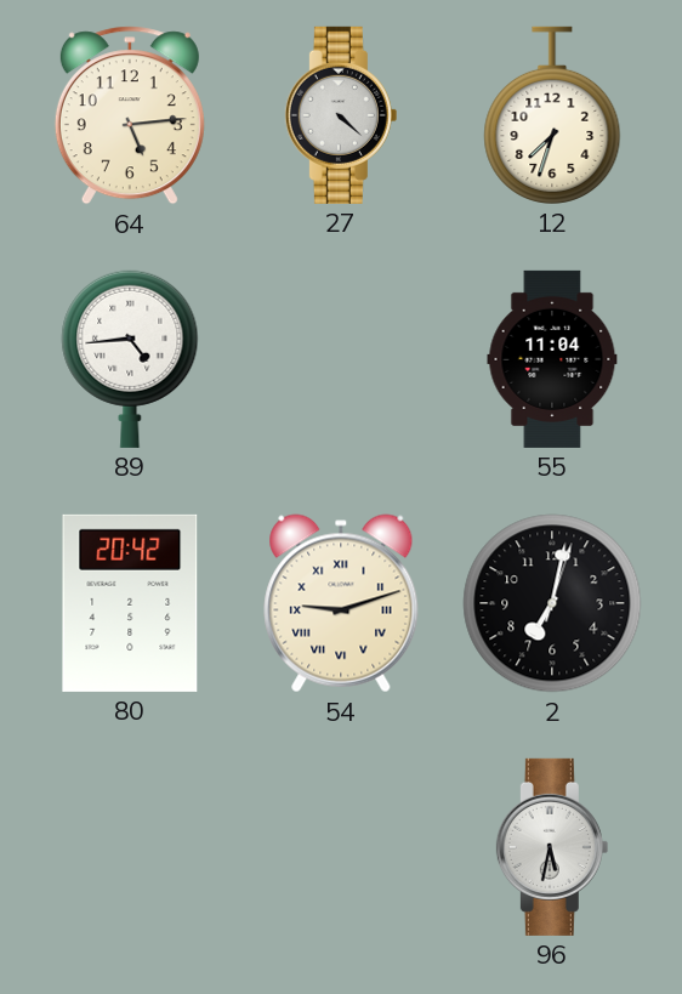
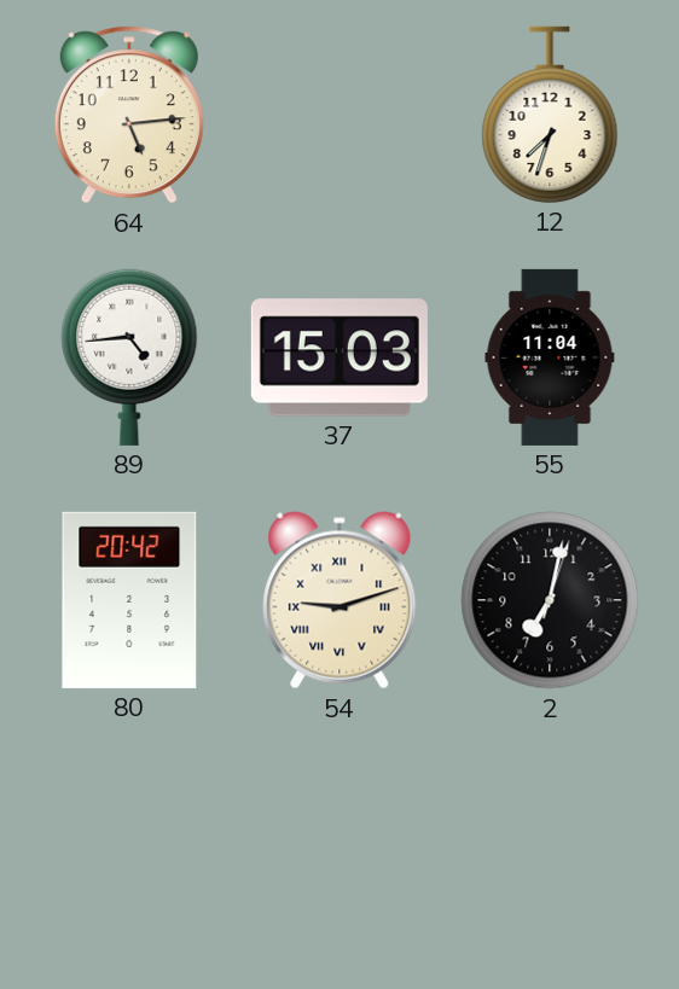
27: 4:22 -> none (341, 115)
37: none -> 15:03 (339, 357)
96: 5:32 -> none (552, 847)
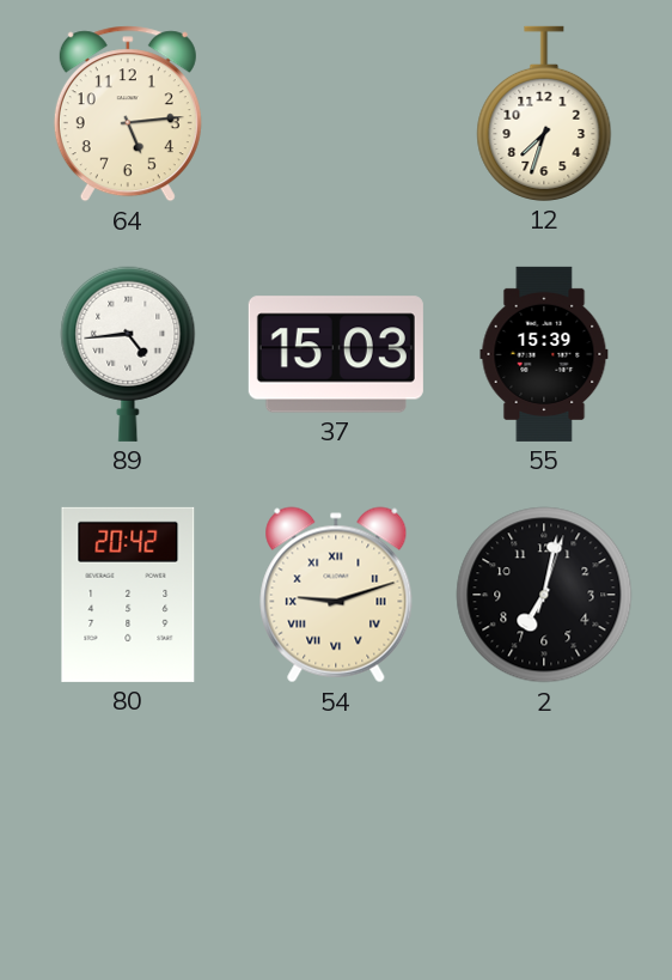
55: 11:04 -> 15:39 (544, 354)
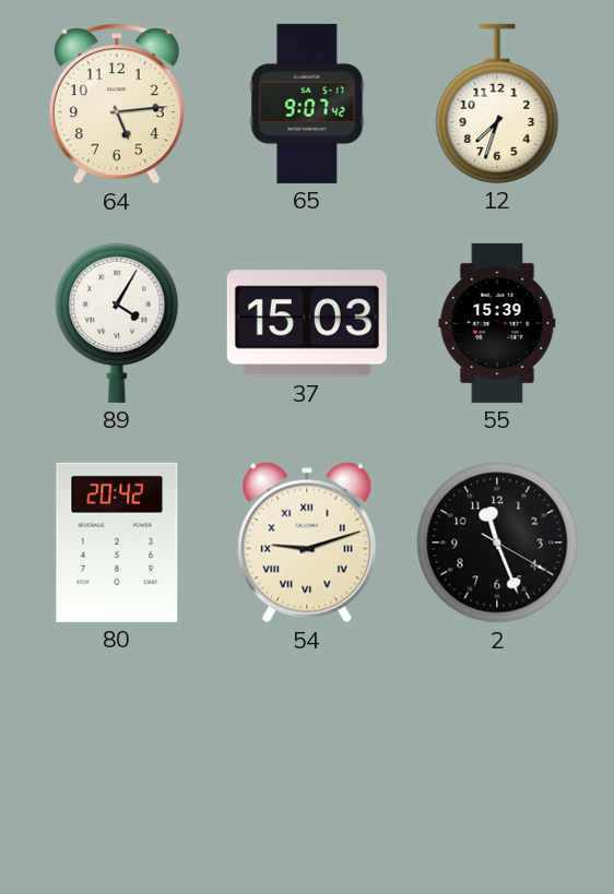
65: none -> 9:07 (307, 104)
89: 4:44 -> 4:05 (117, 323)
2: 7:02 -> 11:26 (497, 543)
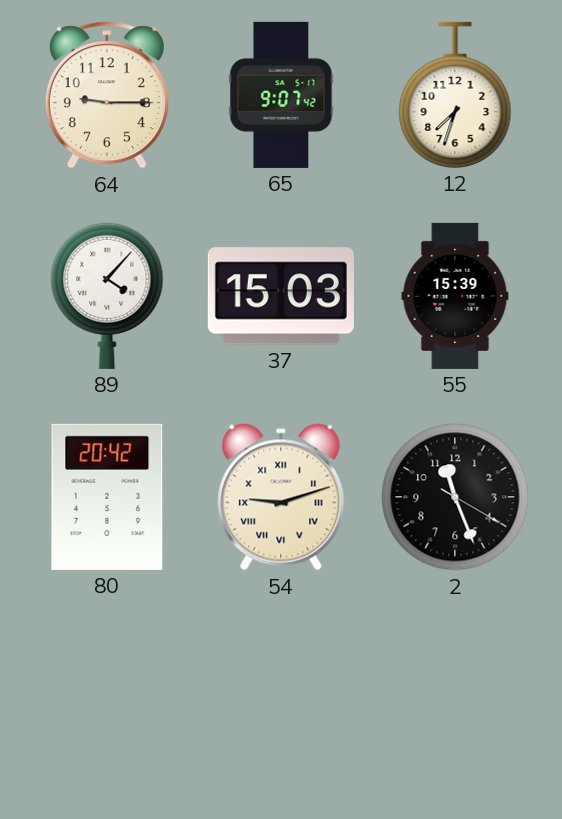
64: 5:14 -> 9:15 (107, 95)
89: 4:05 -> 4:07 (107, 296)
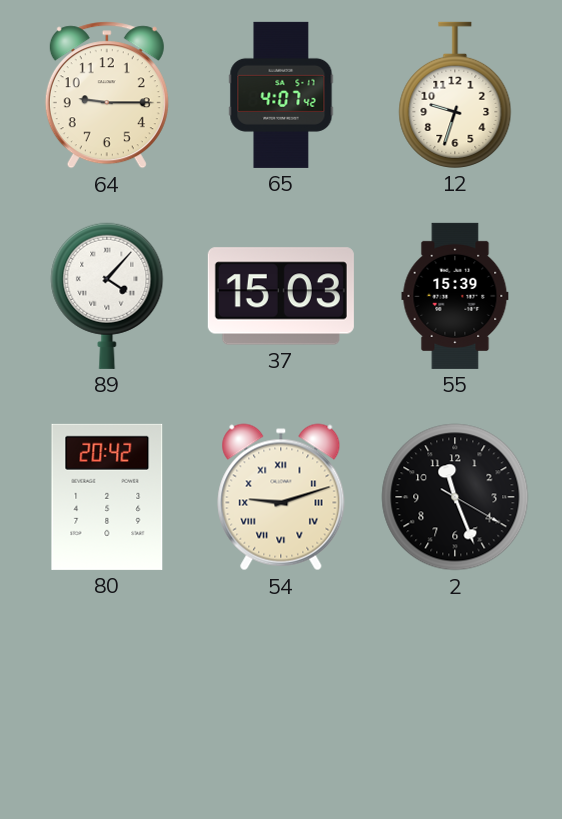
65: 9:07 -> 4:07 (281, 95)
12: 7:33 -> 9:33 (455, 95)
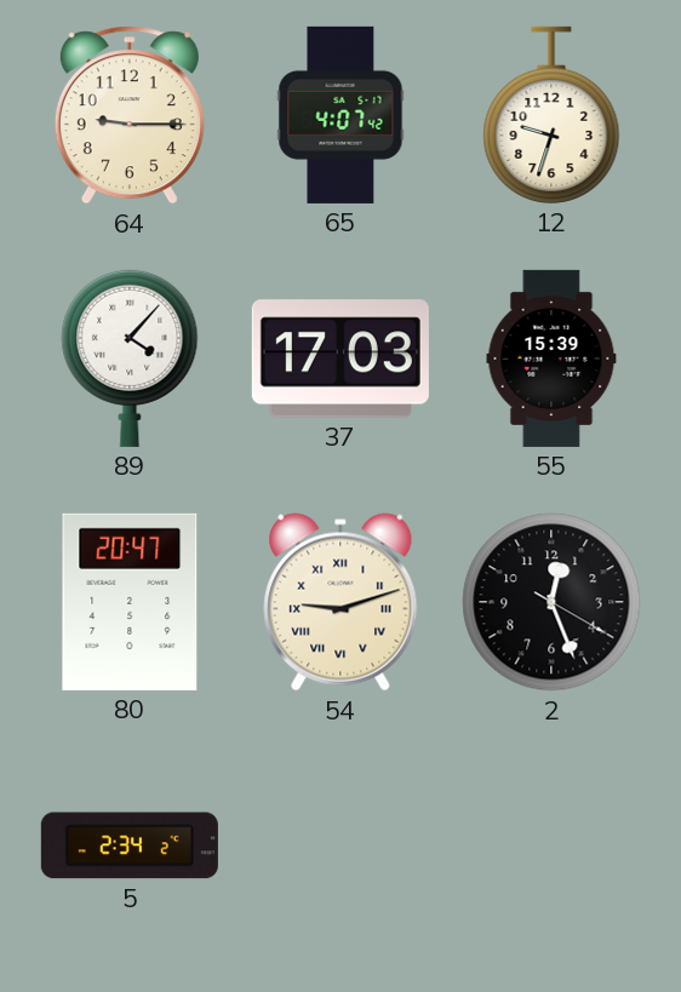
37: 15:03 -> 17:03 (340, 359)
80: 20:42 -> 20:47 (130, 602)
2: 11:26 -> 12:26 (551, 602)
5: none -> 2:34 (130, 845)
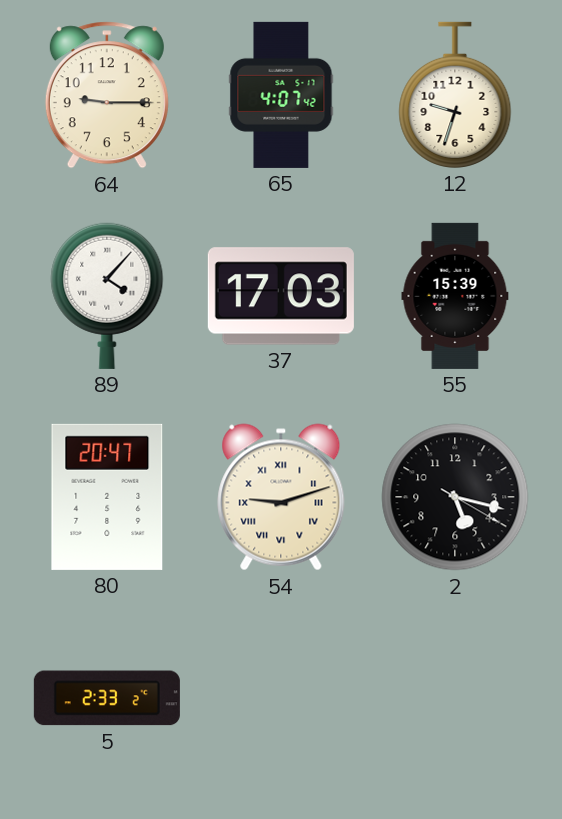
2: 12:26 -> 5:17 (455, 497)
5: 2:34 -> 2:33 (107, 698)
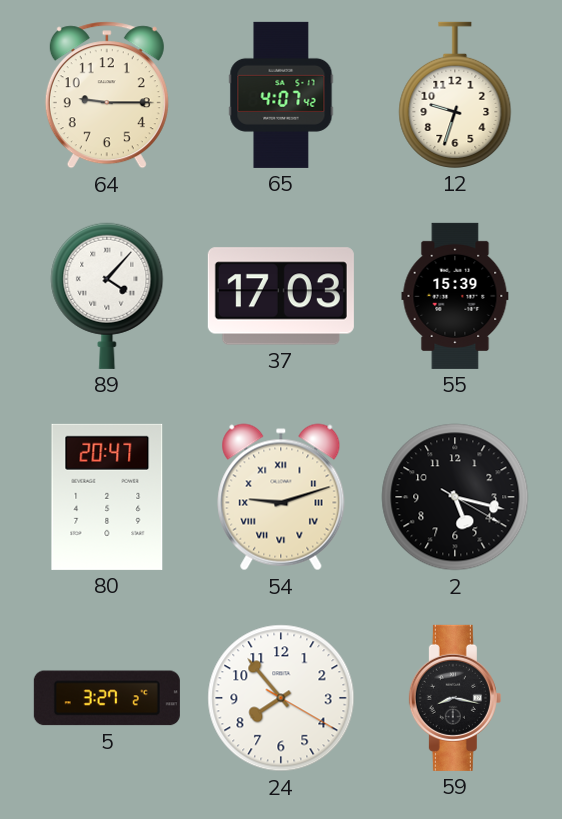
5: 2:33 -> 3:27 (107, 698)
24: none -> 7:53 (281, 698)
59: none -> 8:17 (455, 698)
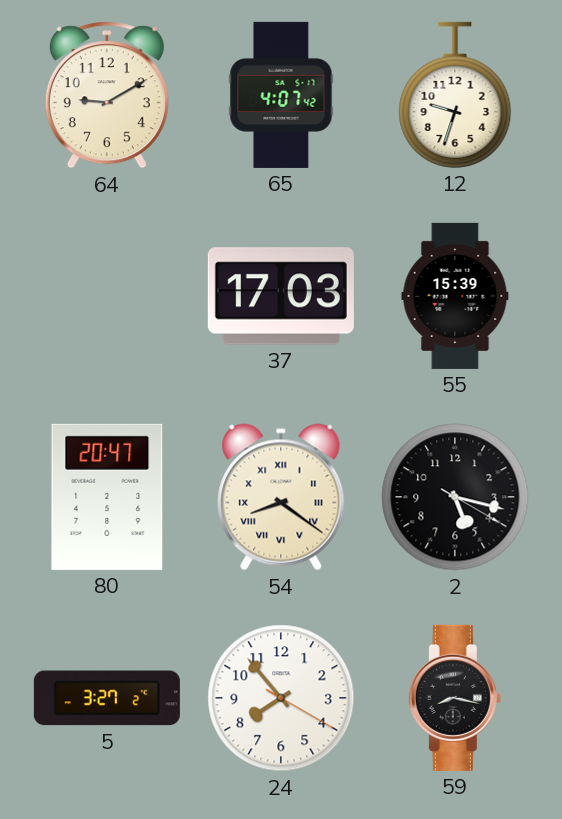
64: 9:15 -> 9:10 (107, 95)
89: 4:07 -> none (107, 296)
54: 9:12 -> 8:21 (281, 497)
